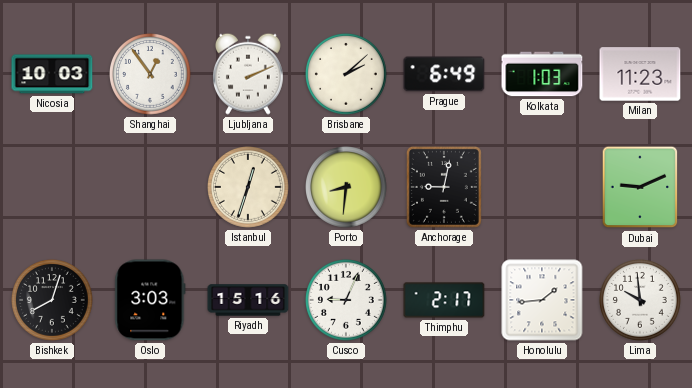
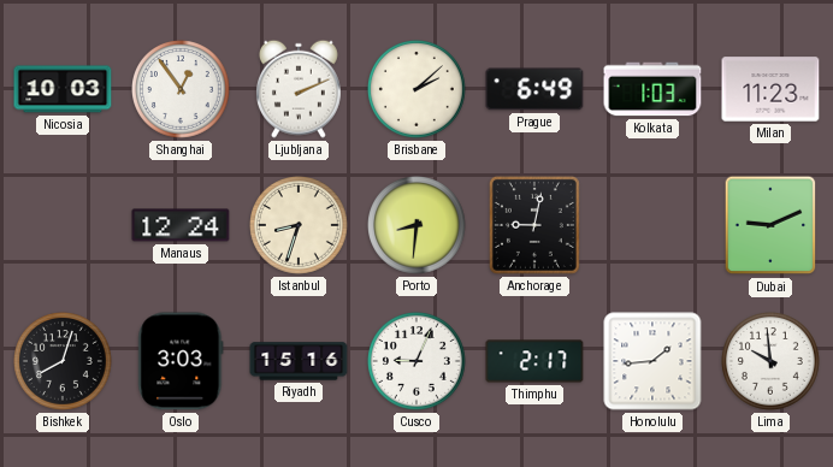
Manaus: none -> 12:24 (181, 225)
Istanbul: 12:33 -> 8:33 (300, 226)
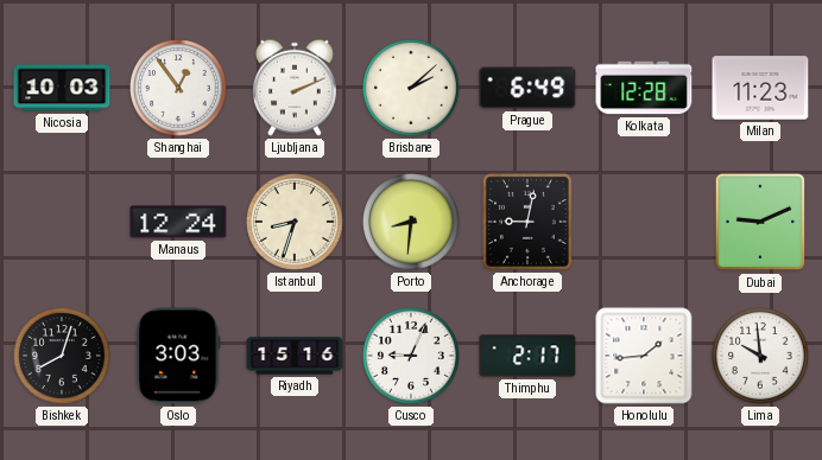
Kolkata: 1:03 -> 12:28 (644, 88)
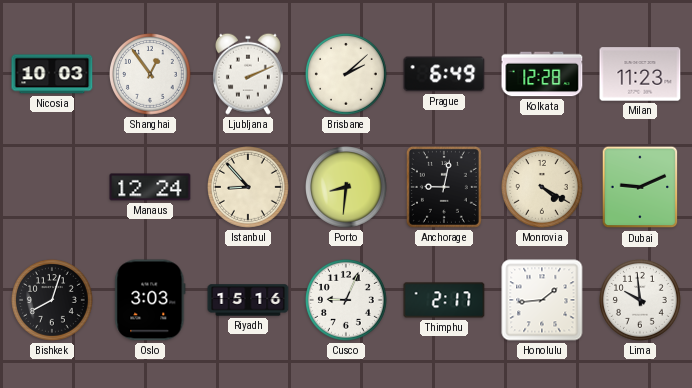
Istanbul: 8:33 -> 8:53 (249, 188)
Monrovia: none -> 4:20 (543, 188)
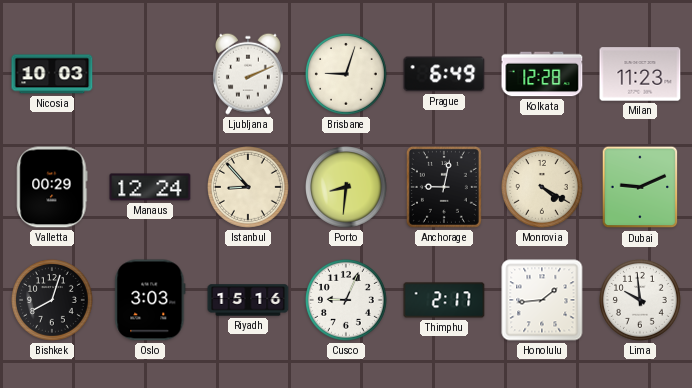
Shanghai: 12:54 -> none (151, 75)
Brisbane: 2:08 -> 9:03 (347, 75)
Valletta: none -> 00:29 (52, 187)
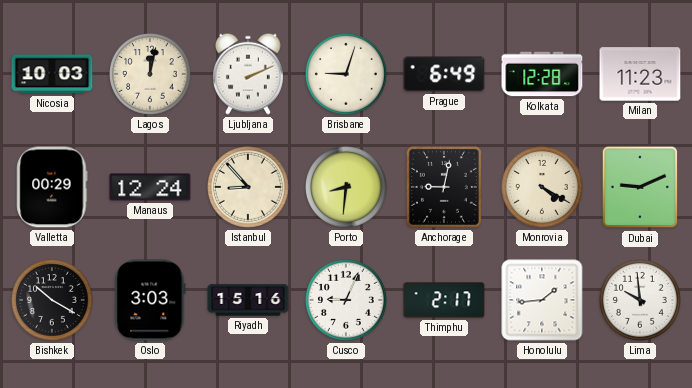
Lagos: none -> 12:02 (151, 75)
Bishkek: 8:03 -> 10:20 (53, 301)
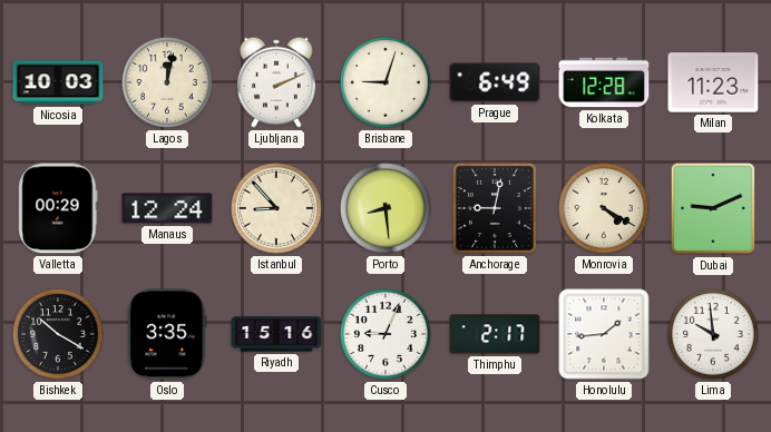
Porto: 8:31 -> 8:29 (387, 209)
Oslo: 3:03 -> 3:35 (167, 334)
